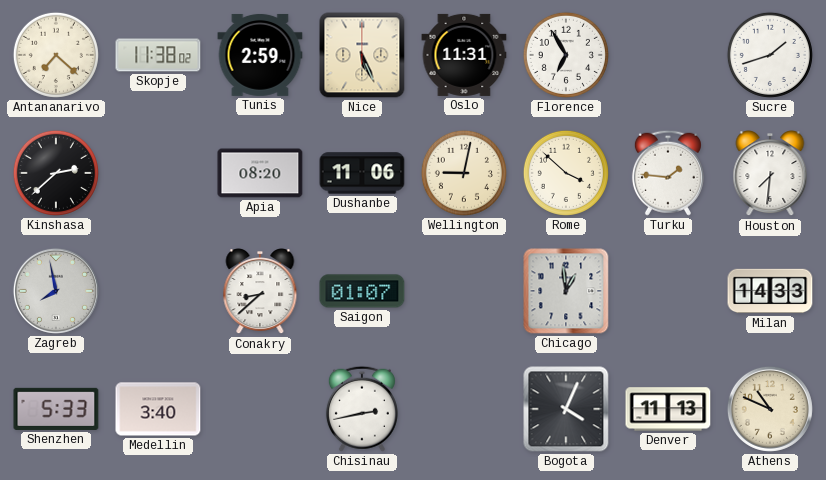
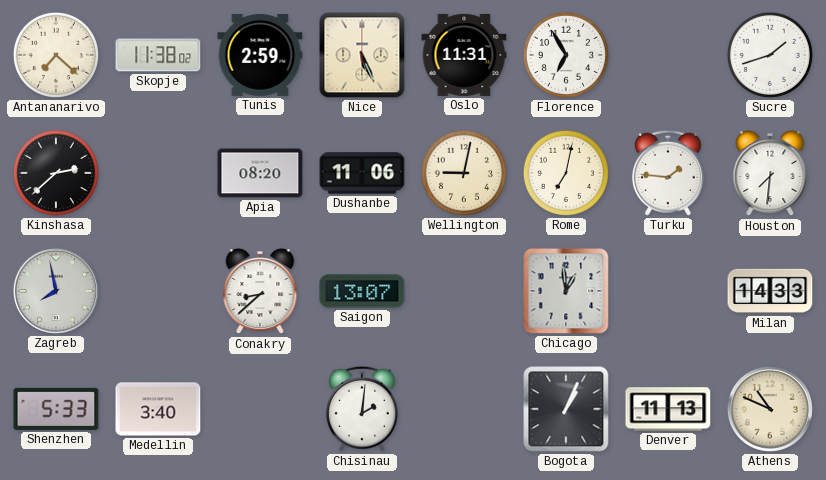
Rome: 3:52 -> 7:02 (566, 173)
Saigon: 01:07 -> 13:07 (362, 291)
Chisinau: 2:43 -> 2:01 (362, 409)
Bogota: 4:04 -> 1:04 (566, 409)
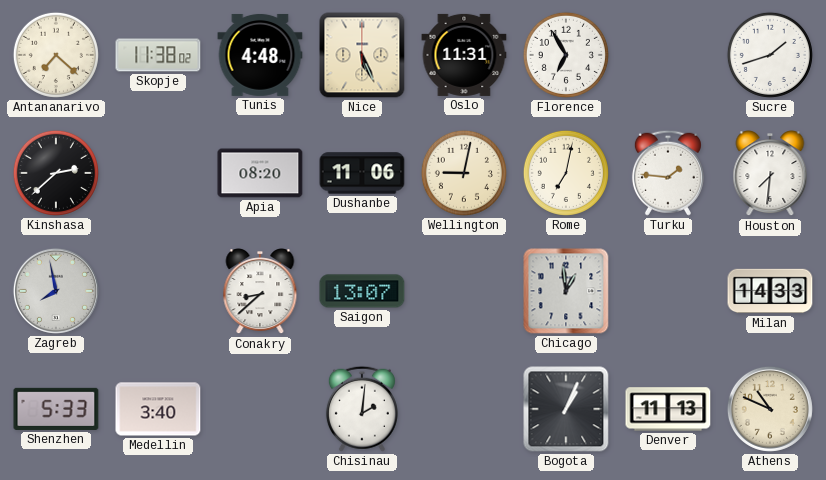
Tunis: 2:59 -> 4:48 (260, 55)
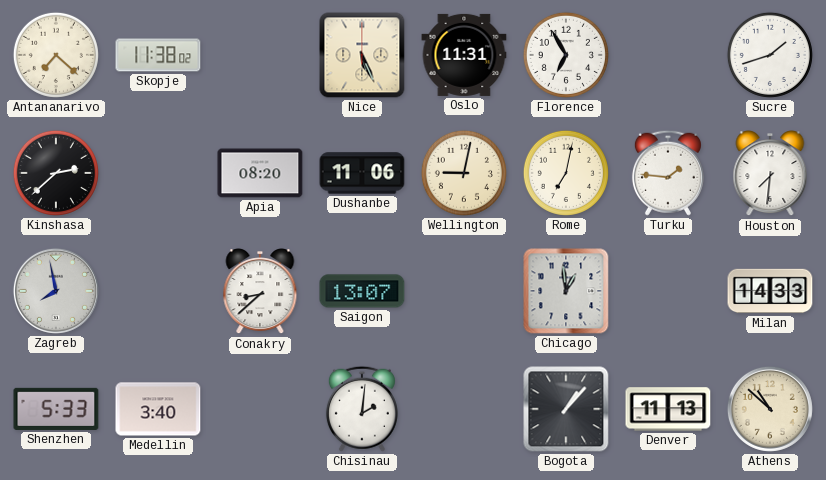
Tunis: 4:48 -> none (260, 55)
Bogota: 1:04 -> 1:07 (566, 409)
Athens: 10:49 -> 10:52 (770, 409)
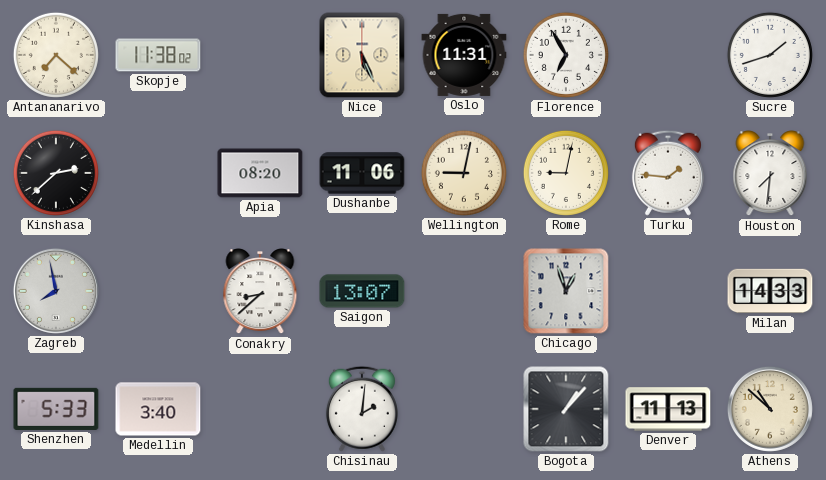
Rome: 7:02 -> 9:02 (566, 173)
Chicago: 12:59 -> 12:57 (566, 291)
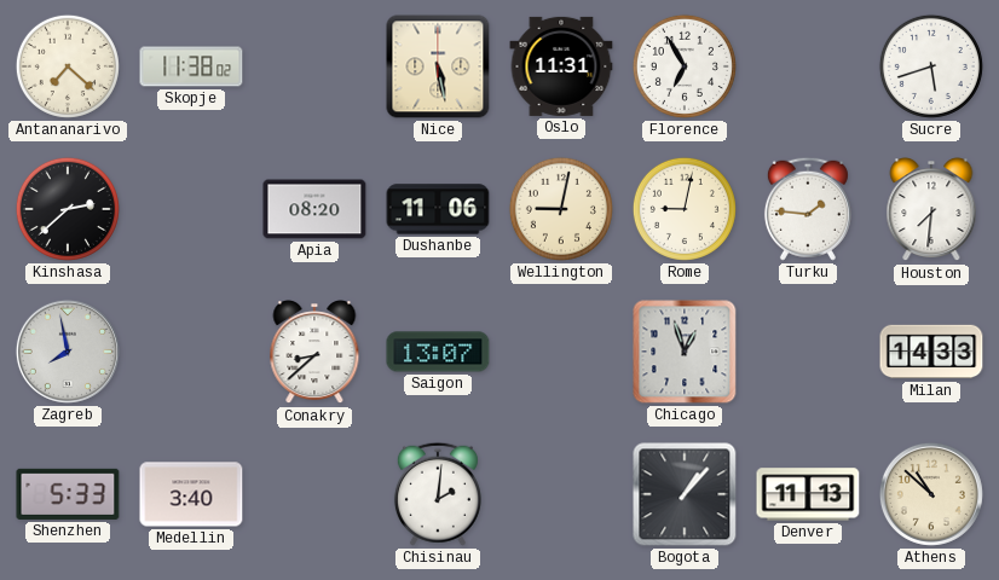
Nice: 5:26 -> 5:28 (438, 66)
Sucre: 1:42 -> 5:42 (931, 66)
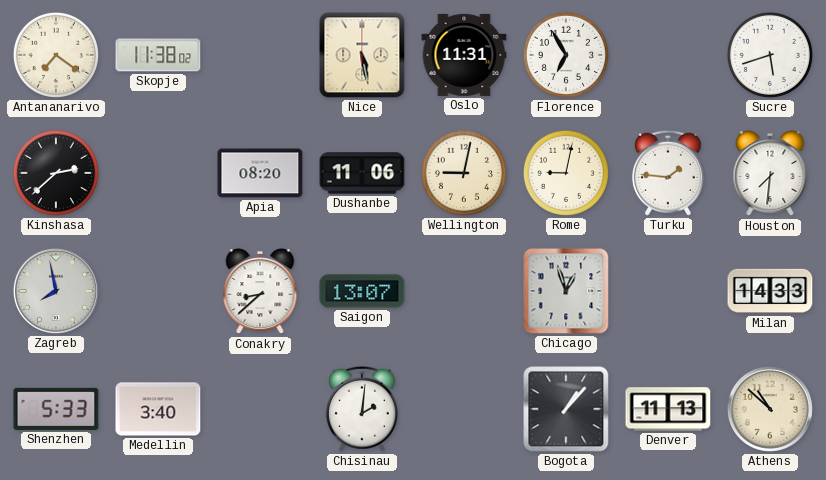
Antananarivo: 7:22 -> 7:21 (56, 55)
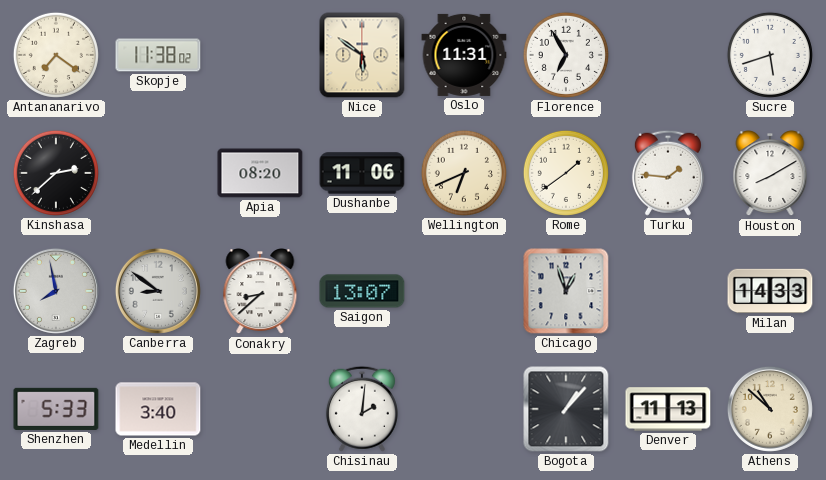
Nice: 5:28 -> 5:51 (362, 55)
Wellington: 9:02 -> 6:41 (464, 173)
Rome: 9:02 -> 1:39 (566, 173)
Houston: 7:31 -> 8:10 (770, 174)
Canberra: none -> 8:51 (158, 291)
